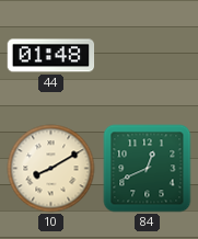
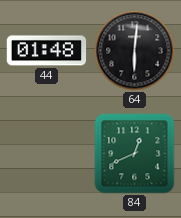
64: none -> 6:01 (135, 51)
10: 8:10 -> none (51, 169)
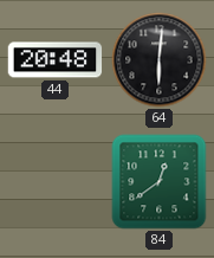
44: 01:48 -> 20:48 (56, 60)
84: 12:41 -> 12:39 (160, 182)
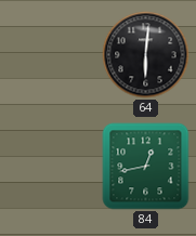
44: 20:48 -> none (56, 60)
84: 12:39 -> 12:43 (146, 167)
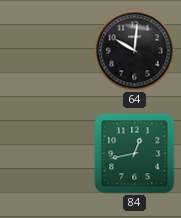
64: 6:01 -> 10:01 (135, 51)
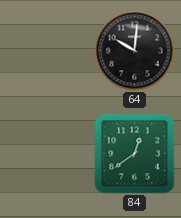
84: 12:43 -> 12:39 (135, 154)
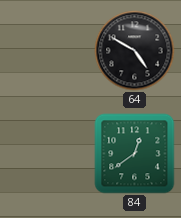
64: 10:01 -> 4:50 (135, 51)
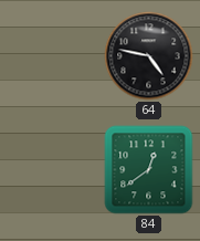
64: 4:50 -> 4:47 (149, 56)
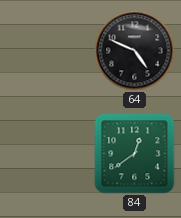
64: 4:47 -> 4:49 (135, 51)
